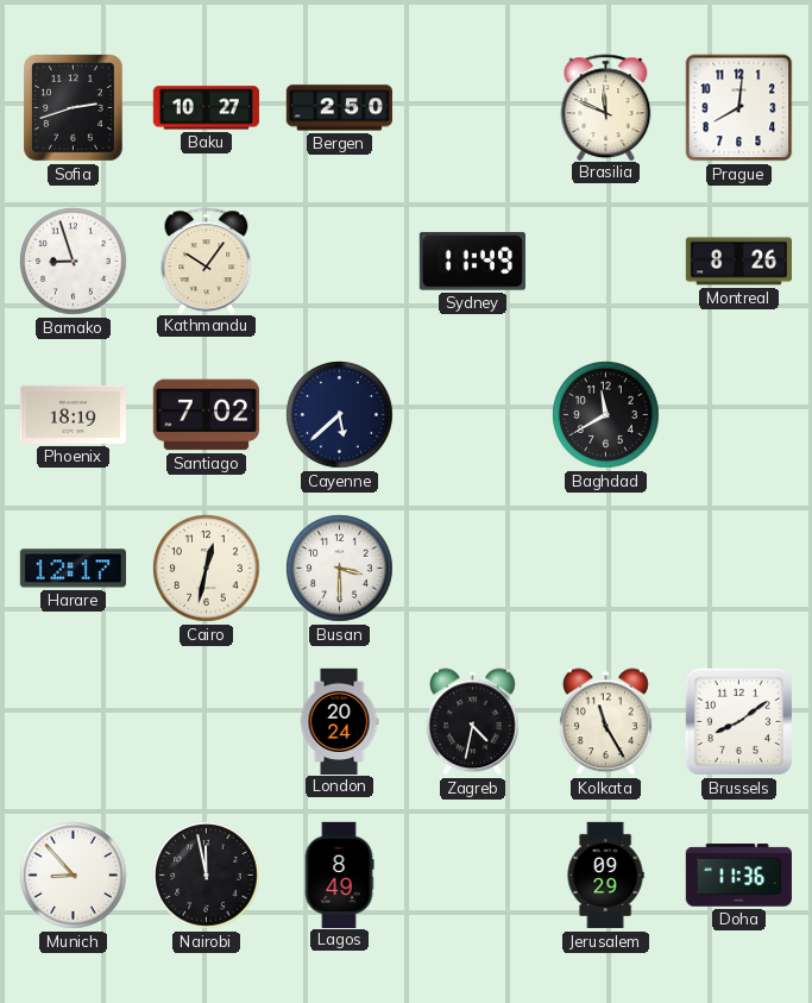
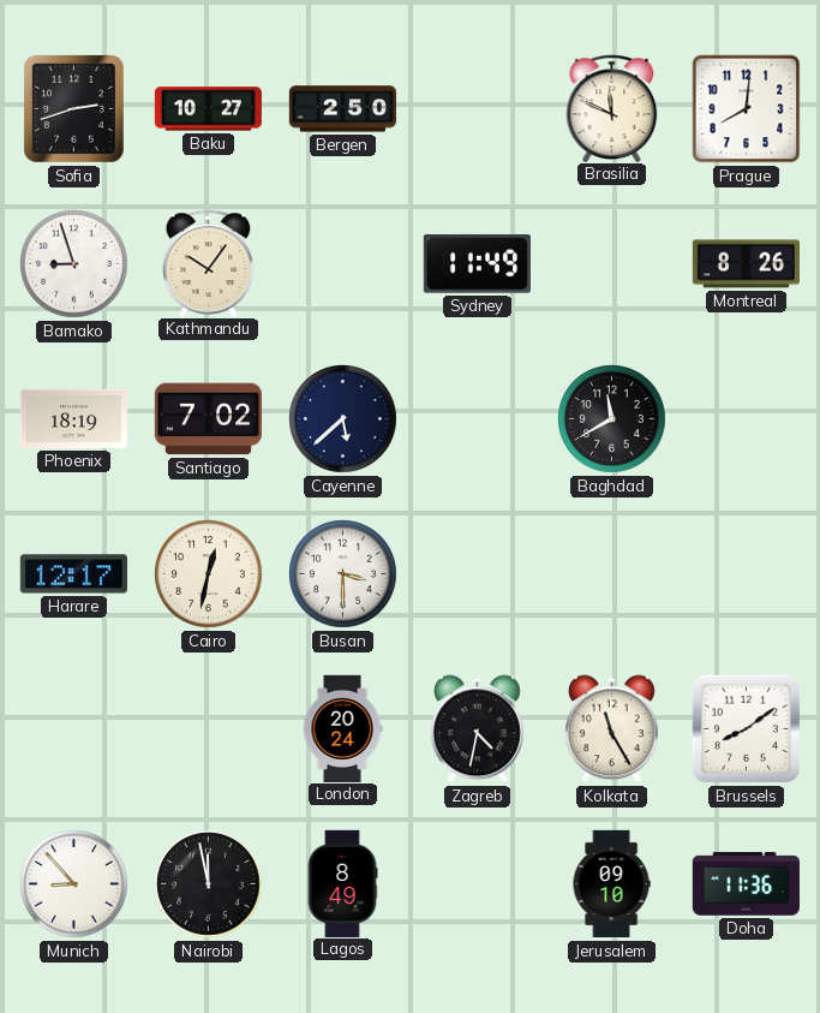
Jerusalem: 09:29 -> 09:10 (611, 884)
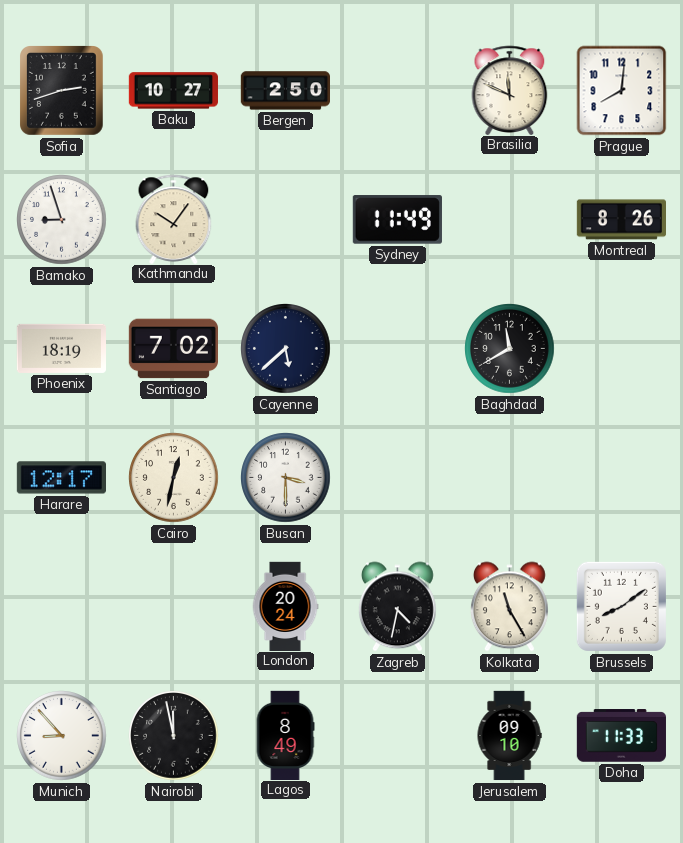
Doha: 11:36 -> 11:33 (621, 736)
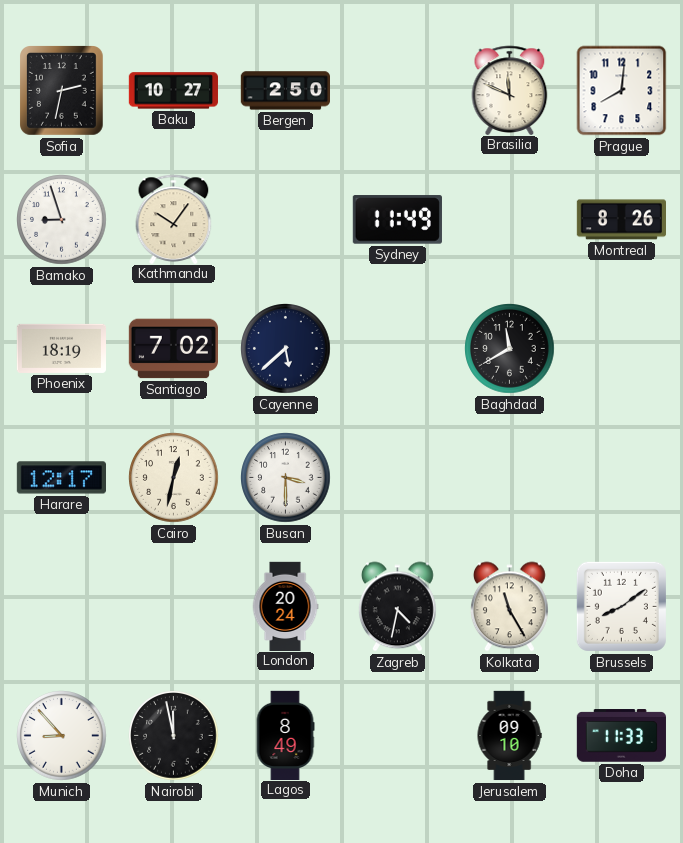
Sofia: 2:42 -> 2:32 (62, 91)
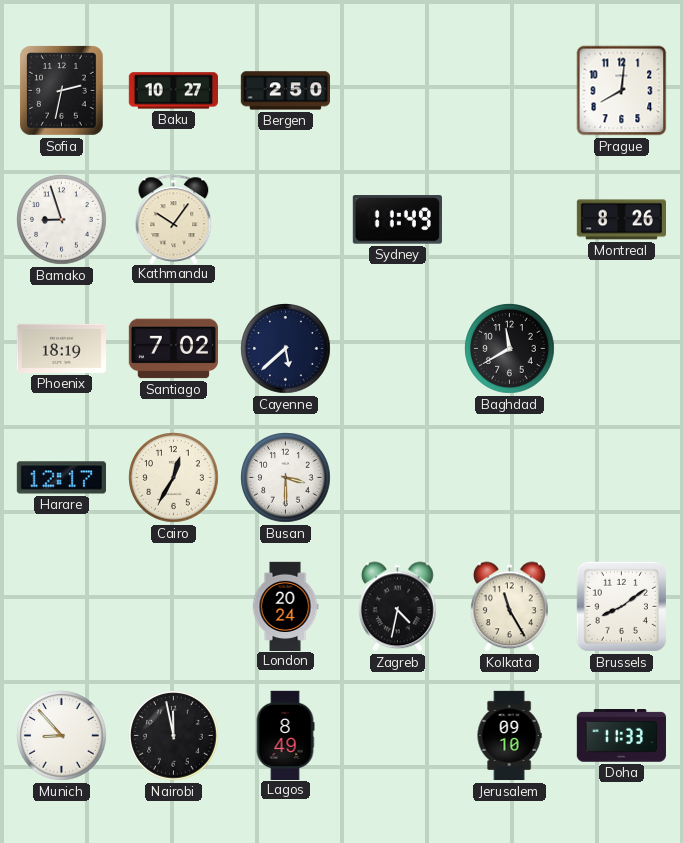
Brasilia: 11:49 -> none (510, 90)
Cairo: 12:32 -> 12:35 (174, 478)
